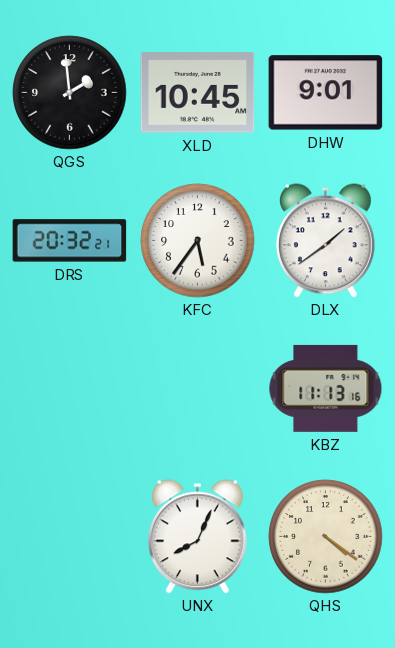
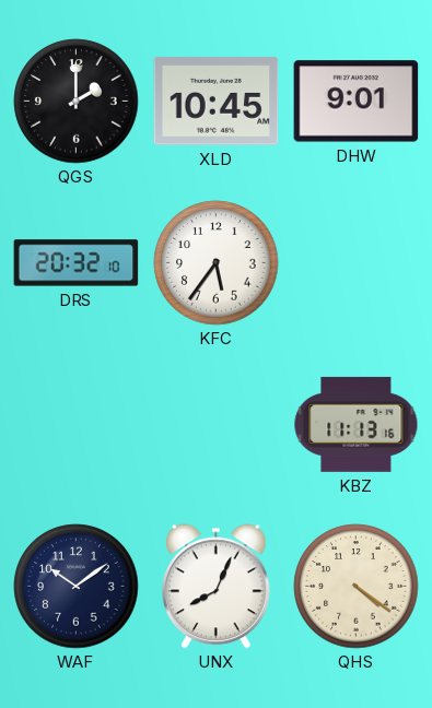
QGS: 1:59 -> 2:00 (77, 102)
DRS: 20:32:21 -> 20:32:10 (77, 263)
DLX: 1:39 -> none (325, 241)
WAF: none -> 10:09 (77, 587)
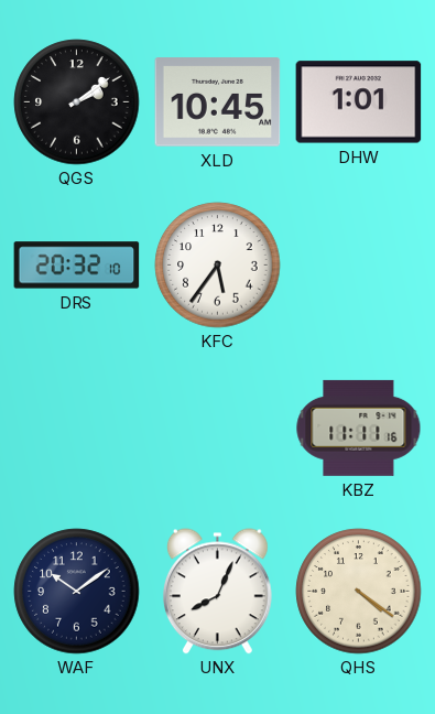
QGS: 2:00 -> 2:09 (77, 102)
DHW: 9:01 -> 1:01 (359, 102)
KBZ: 11:13 -> 11:11 (359, 428)
